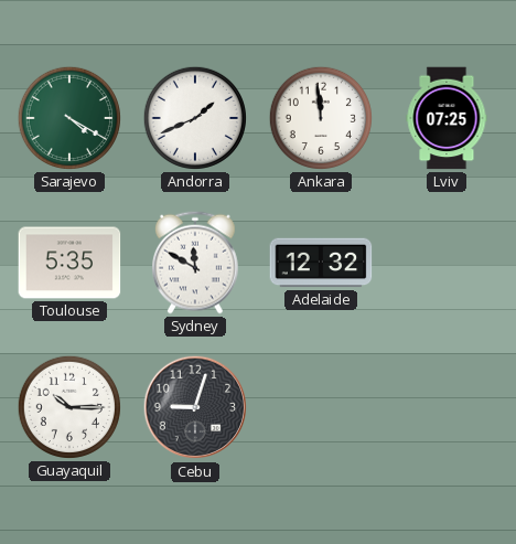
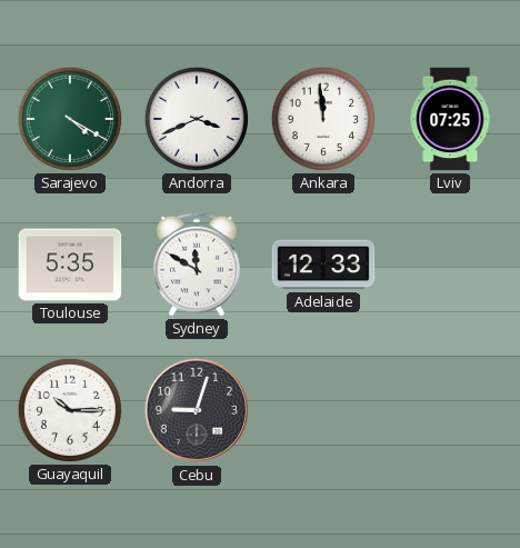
Andorra: 1:41 -> 3:41 (197, 119)
Adelaide: 12:32 -> 12:33 (323, 265)
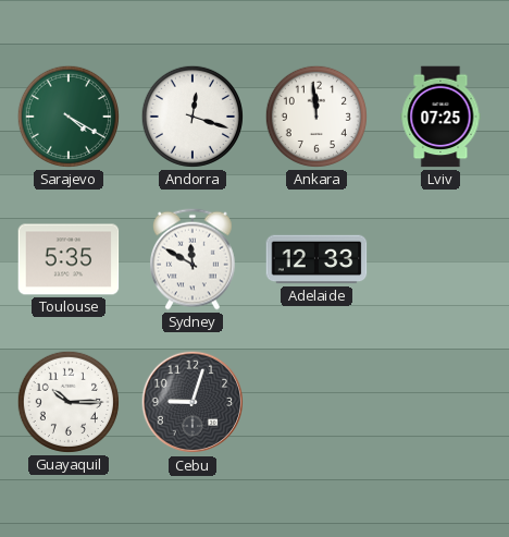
Andorra: 3:41 -> 12:18 (193, 117)
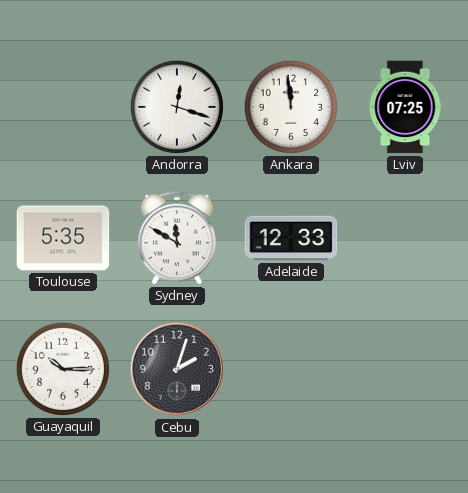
Sarajevo: 4:20 -> none (69, 117)
Cebu: 9:03 -> 2:03 (177, 369)
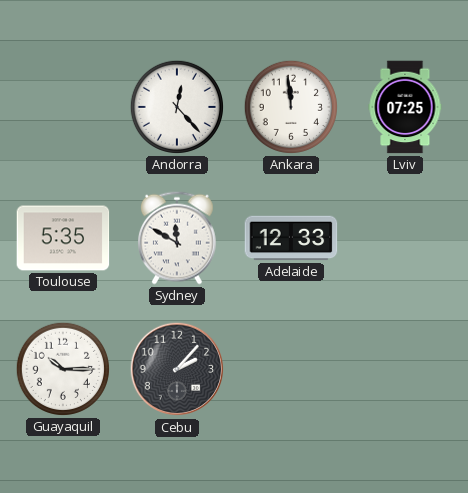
Andorra: 12:18 -> 12:23 (177, 107)
Cebu: 2:03 -> 2:07 (177, 369)
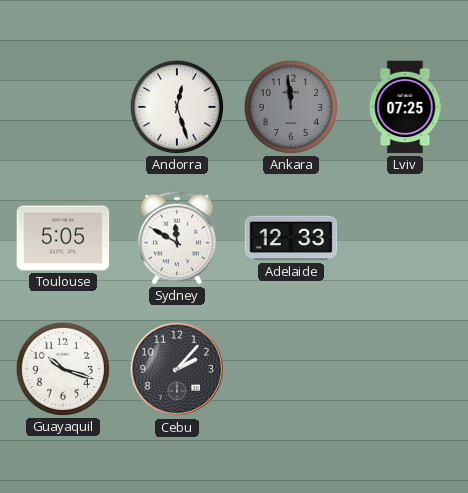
Andorra: 12:23 -> 12:27 (177, 107)
Ankara dial: white -> grey (291, 107)
Toulouse: 5:35 -> 5:05 (63, 238)
Guayaquil: 10:15 -> 10:18 (63, 369)
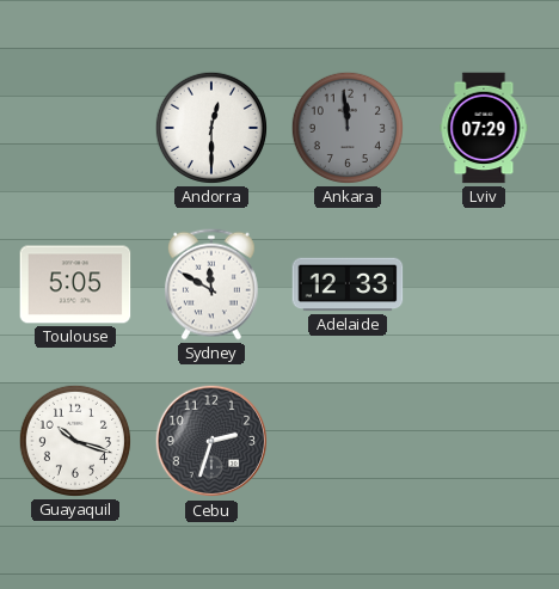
Andorra: 12:27 -> 12:30 (211, 128)
Lviv: 07:25 -> 07:29 (484, 128)
Cebu: 2:07 -> 2:33 (211, 441)
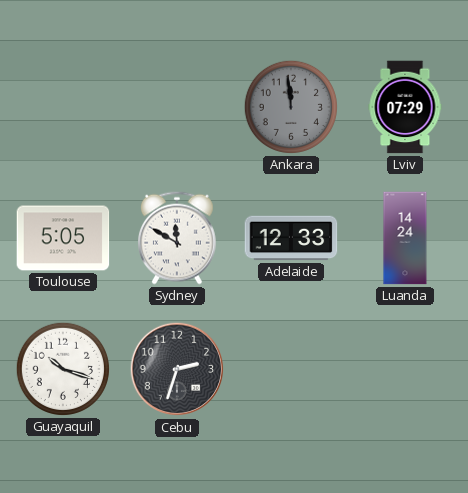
Andorra: 12:30 -> none (211, 128)
Luanda: none -> 14:24 (405, 238)
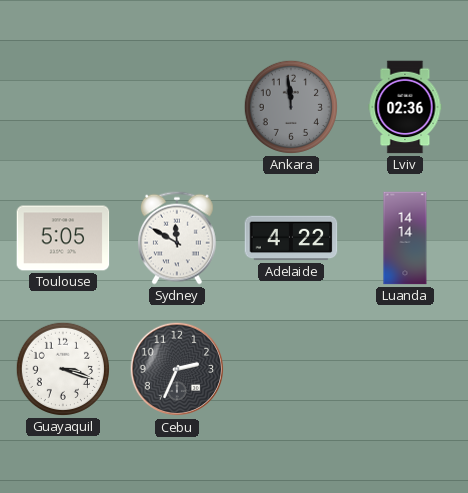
Lviv: 07:29 -> 02:36 (405, 107)
Adelaide: 12:33 -> 4:22 (291, 238)
Luanda: 14:24 -> 14:14 (405, 238)
Guayaquil: 10:18 -> 3:18 (63, 369)
Cebu: 2:33 -> 2:34 (177, 369)
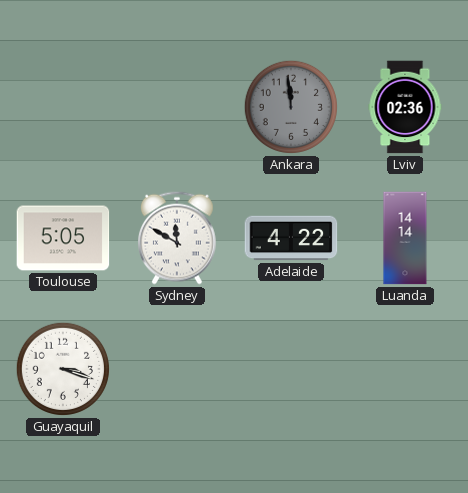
Cebu: 2:34 -> none (177, 369)
